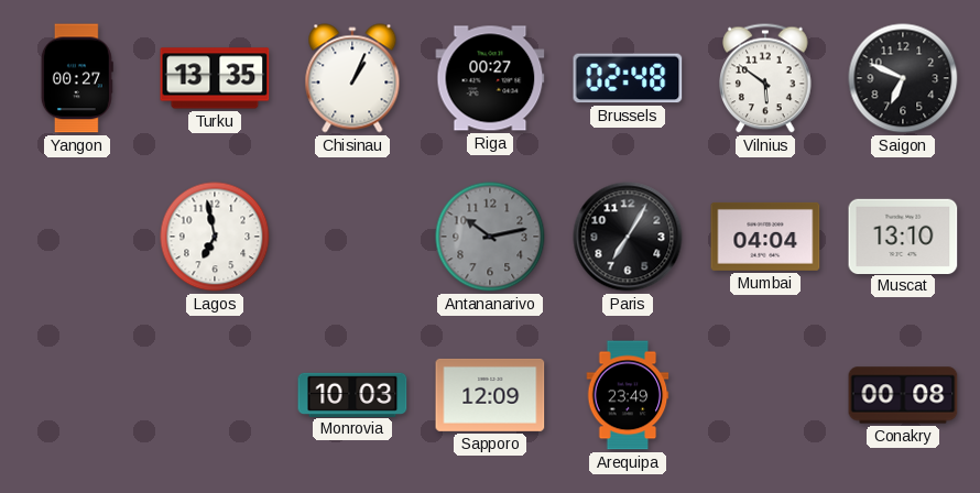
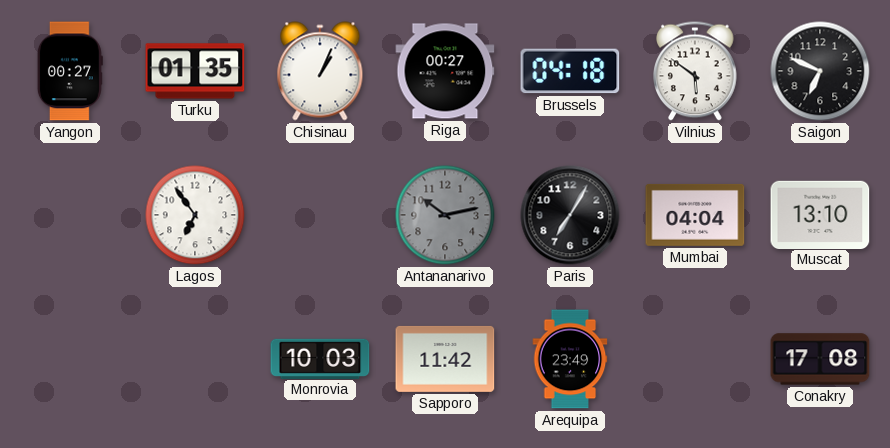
Turku: 13:35 -> 01:35 (195, 71)
Brussels: 02:48 -> 04:18 (570, 71)
Lagos: 6:58 -> 6:54 (195, 215)
Sapporo: 12:09 -> 11:42 (445, 359)
Conakry: 00:08 -> 17:08 (820, 359)
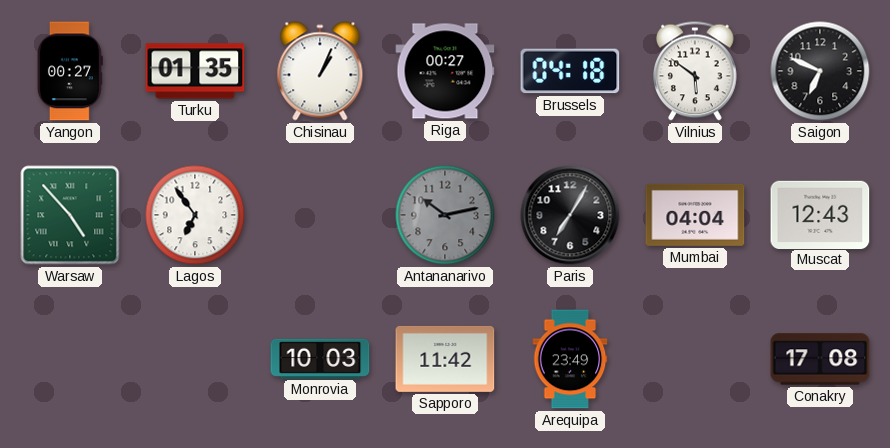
Warsaw: none -> 4:53 (70, 215)
Muscat: 13:10 -> 12:43 (820, 214)
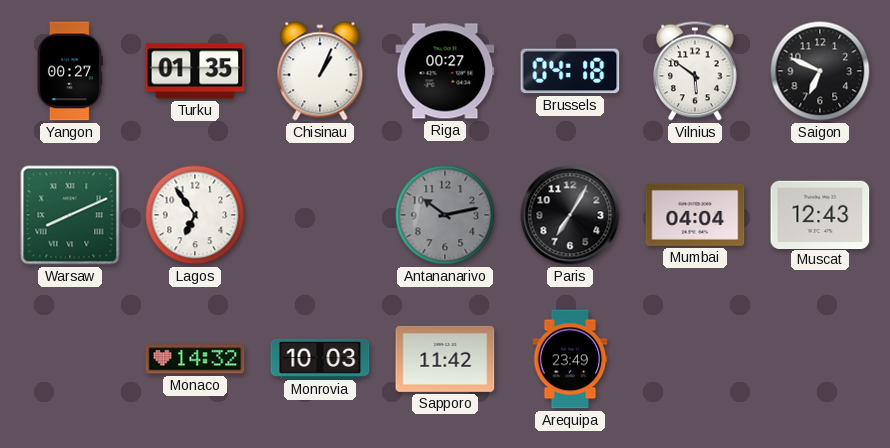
Warsaw: 4:53 -> 8:11 (70, 215)
Monaco: none -> 14:32 (195, 359)
Conakry: 17:08 -> none (820, 359)
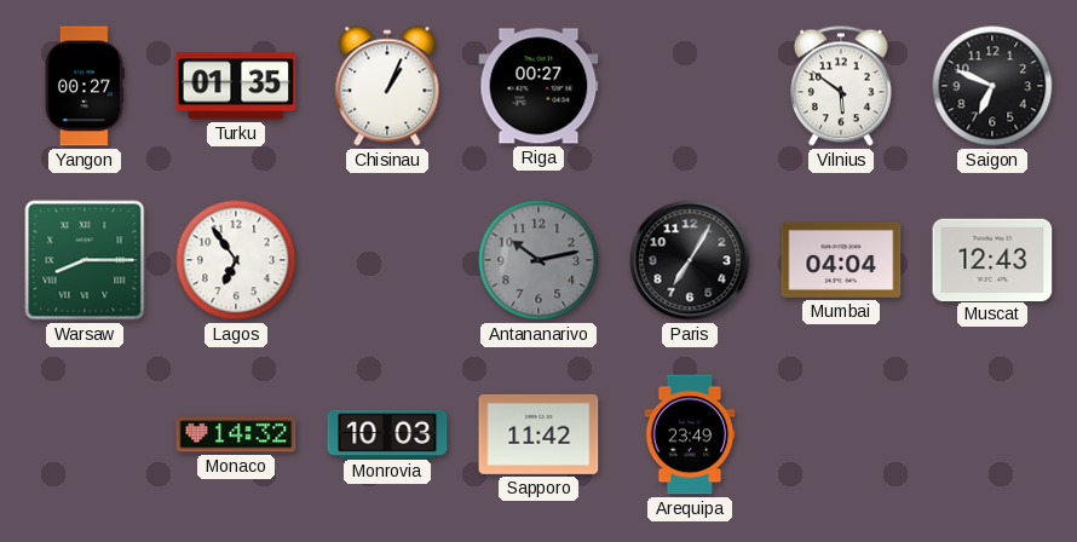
Brussels: 04:18 -> none (570, 71)
Warsaw: 8:11 -> 8:15 (85, 260)
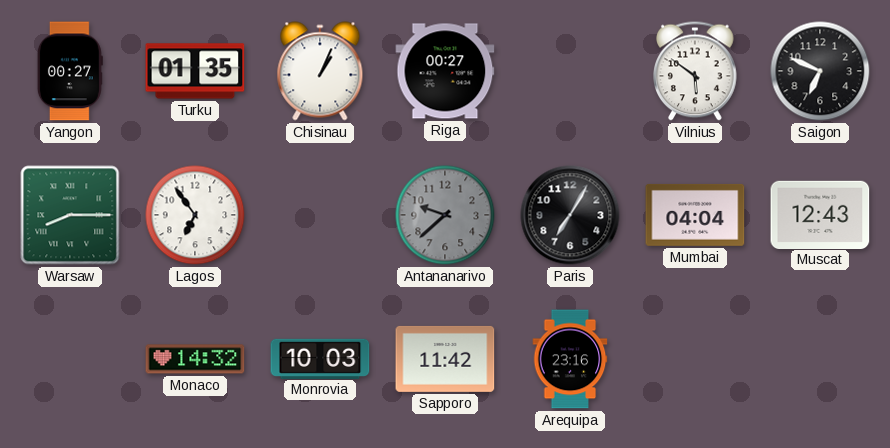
Antananarivo: 10:13 -> 9:38 (445, 215)
Arequipa: 23:49 -> 23:16 (570, 359)
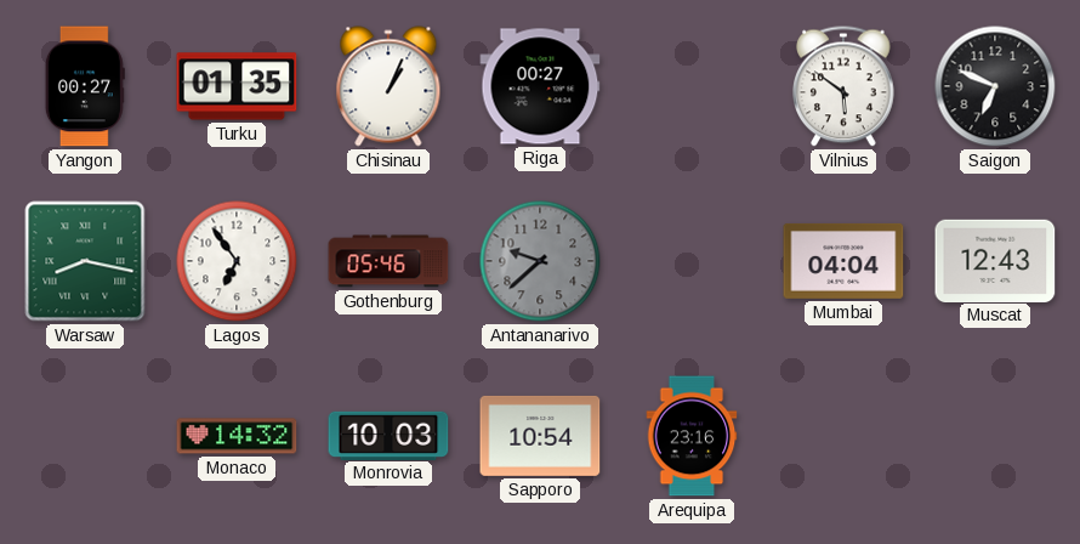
Warsaw: 8:15 -> 8:17 (85, 261)
Gothenburg: none -> 05:46 (388, 261)
Paris: 7:05 -> none (570, 215)
Sapporo: 11:42 -> 10:54 (540, 436)
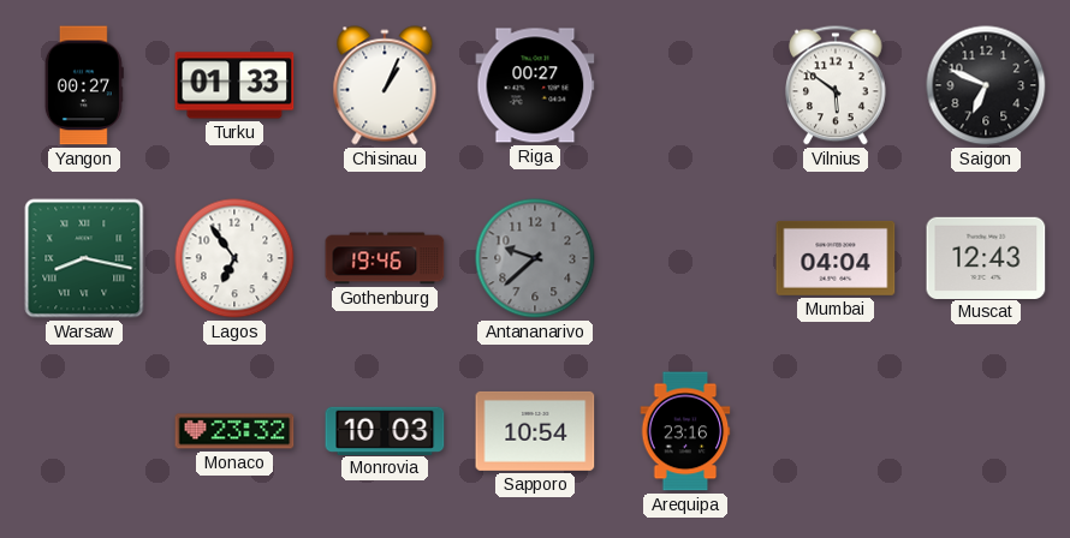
Turku: 01:35 -> 01:33 (234, 85)
Gothenburg: 05:46 -> 19:46 (385, 258)
Monaco: 14:32 -> 23:32 (234, 431)
